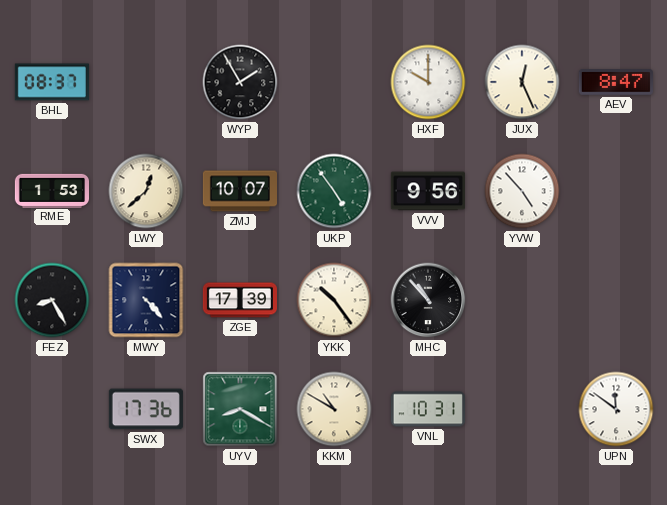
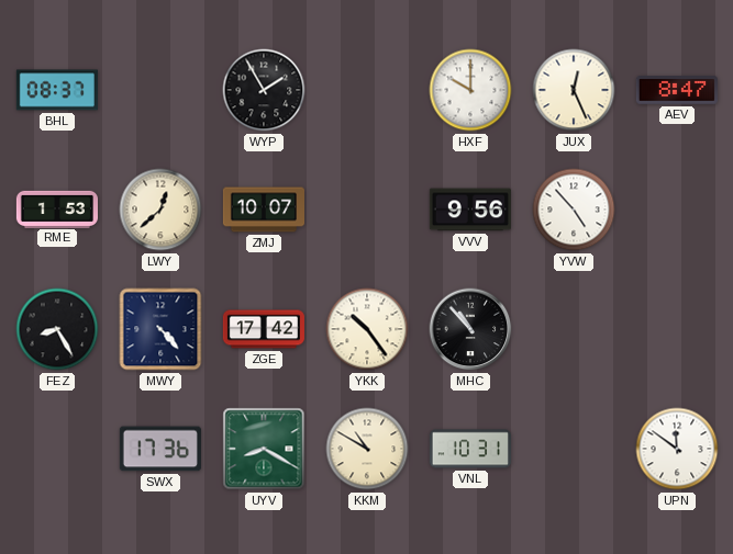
UKP: 4:54 -> none (334, 191)
ZGE: 17:39 -> 17:42 (264, 329)
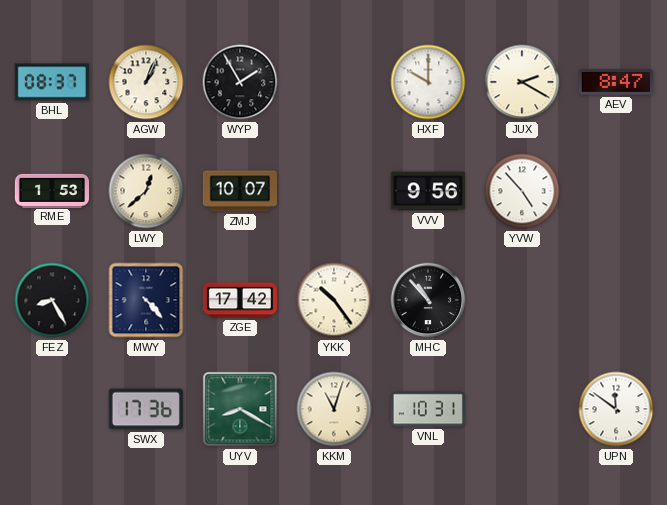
AGW: none -> 1:04 (146, 82)
JUX: 12:26 -> 2:20 (522, 82)
KKM: 10:50 -> 11:03 (334, 409)
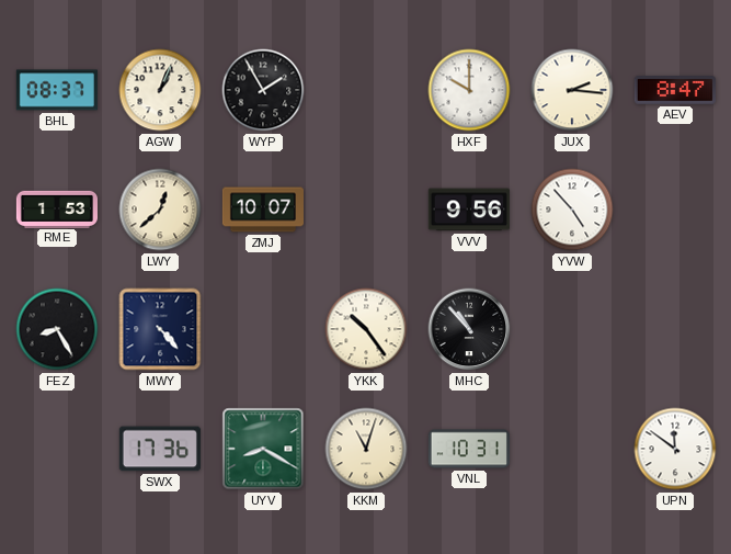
JUX: 2:20 -> 2:16 (572, 90)
ZGE: 17:42 -> none (240, 300)
